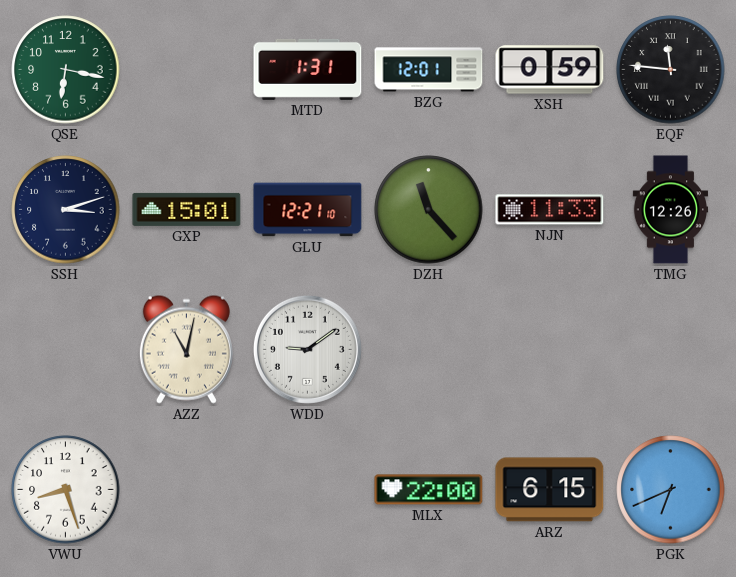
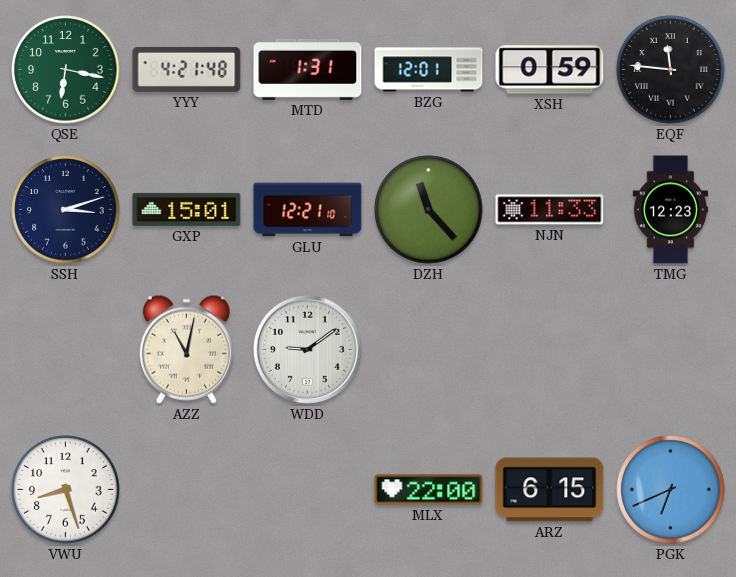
YYY: none -> 4:21 (187, 69)
TMG: 12:26 -> 12:23 (671, 210)
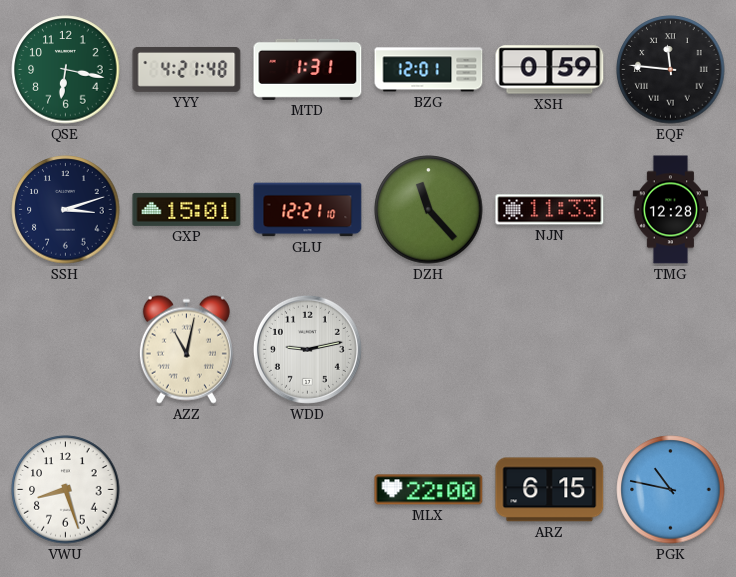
TMG: 12:23 -> 12:28 (671, 210)
WDD: 9:09 -> 9:13 (307, 349)
PGK: 6:41 -> 10:47 (671, 490)
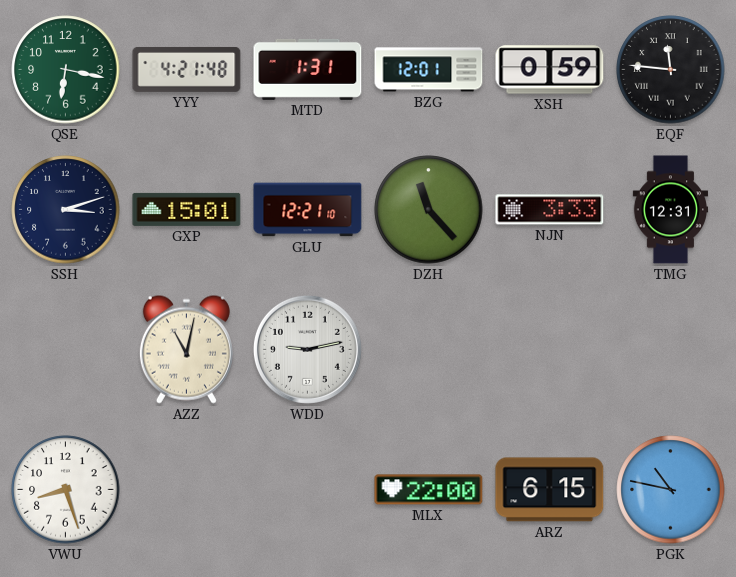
NJN: 11:33 -> 3:33 (550, 210)
TMG: 12:28 -> 12:31 (671, 210)
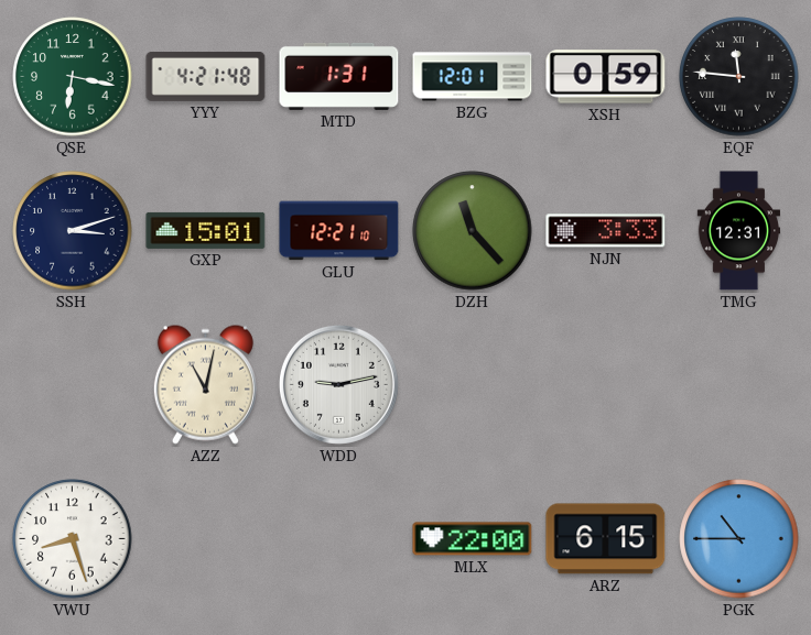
PGK: 10:47 -> 10:45 (739, 539)
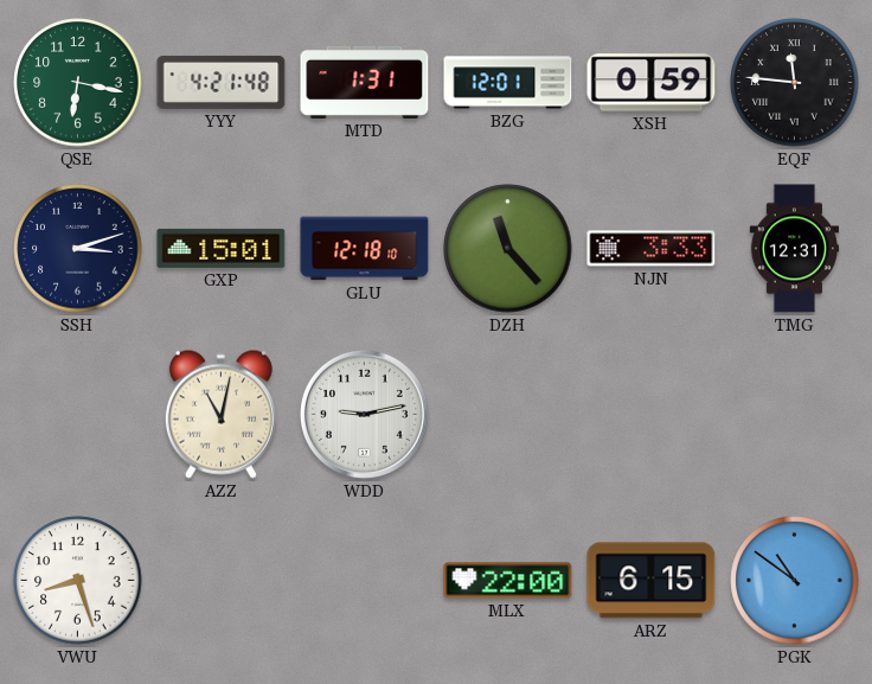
GLU: 12:21 -> 12:18 (365, 249)
PGK: 10:45 -> 10:51 (795, 581)
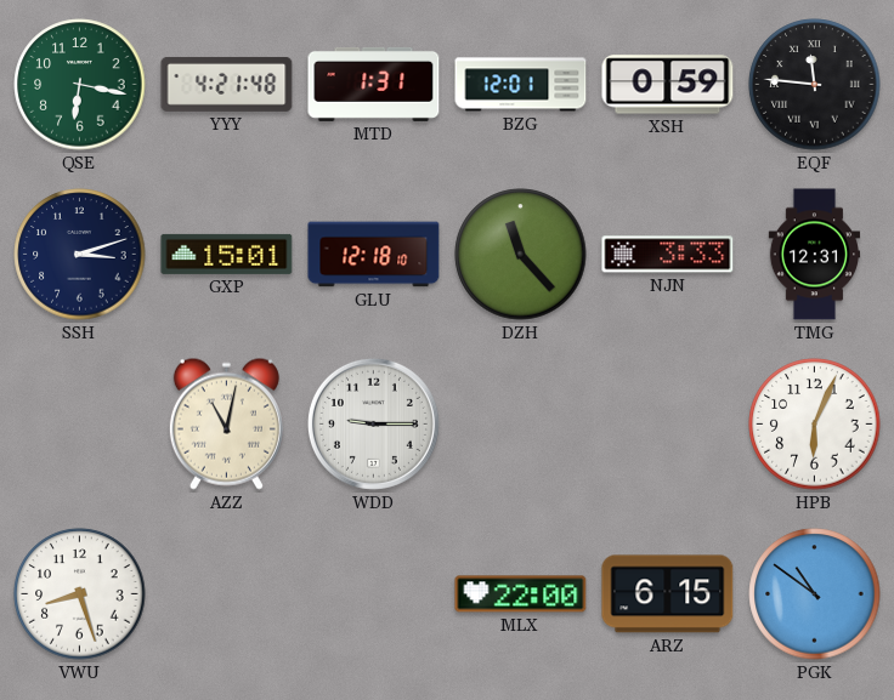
WDD: 9:13 -> 9:15 (373, 423)
HPB: none -> 6:04 (815, 425)
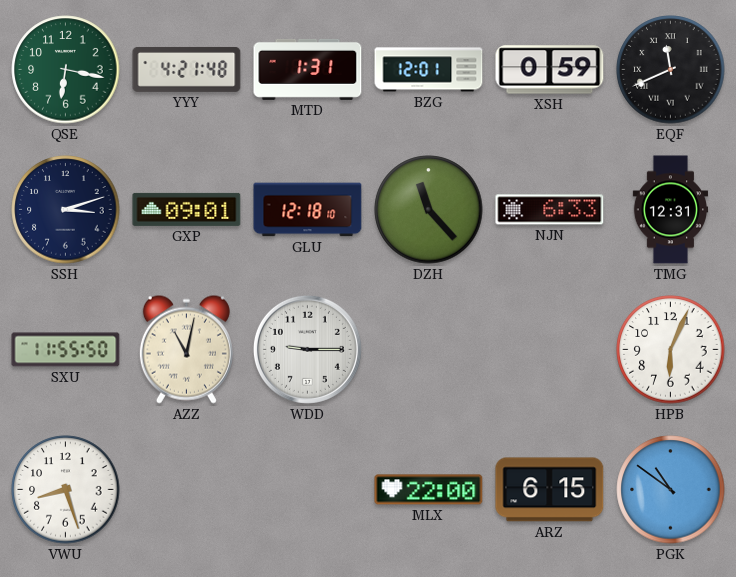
EQF: 11:46 -> 11:41 (671, 70)
GXP: 15:01 -> 09:01 (187, 209)
NJN: 3:33 -> 6:33 (550, 210)
SXU: none -> 11:55 (66, 350)
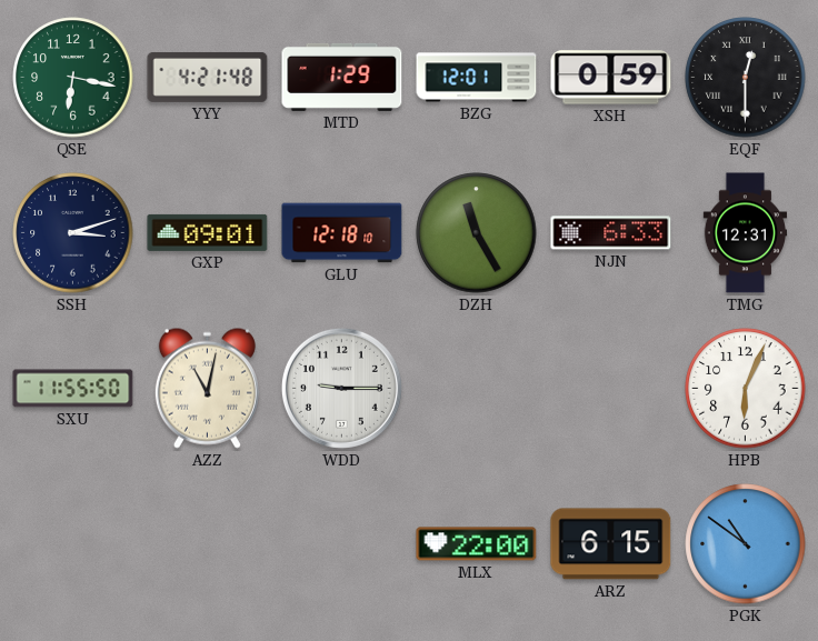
MTD: 1:31 -> 1:29 (342, 77)
EQF: 11:41 -> 12:30 (746, 78)
DZH: 11:23 -> 11:25 (477, 233)
VWU: 8:27 -> none (66, 490)
